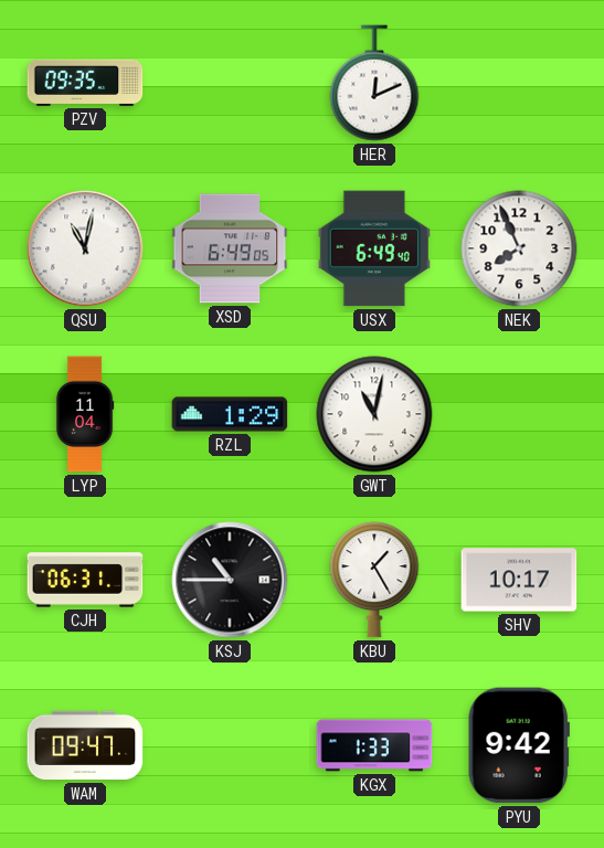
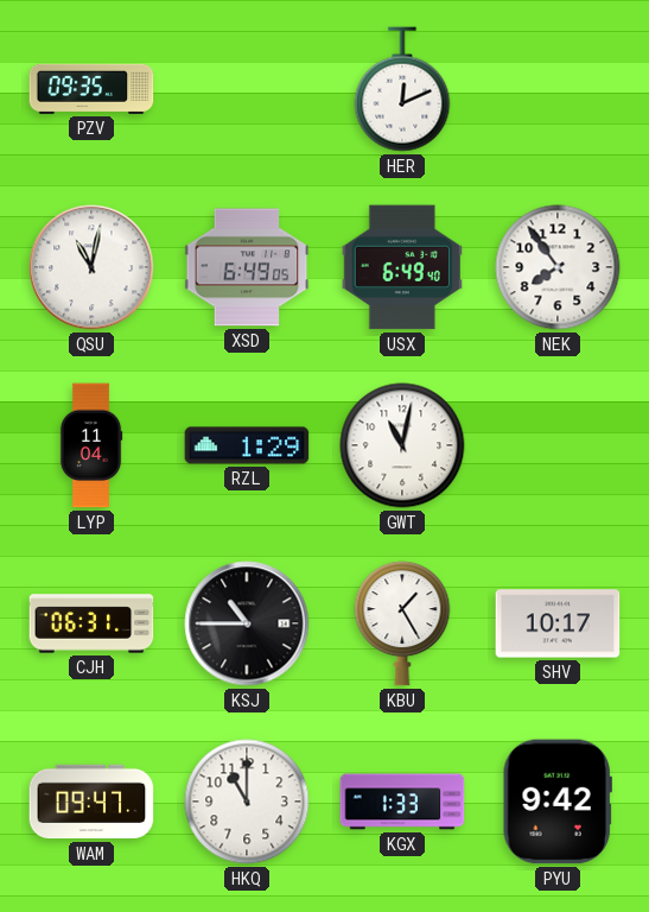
NEK: 7:56 -> 7:54 (558, 267)
HKQ: none -> 11:00 (247, 802)
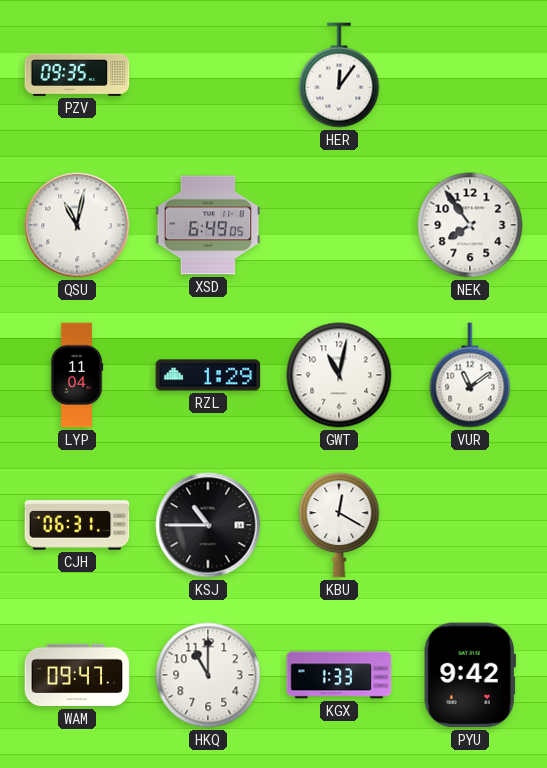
HER: 12:11 -> 12:06 (339, 75)
USX: 6:49 -> none (402, 267)
VUR: none -> 11:09 (470, 375)
KBU: 1:25 -> 12:20 (339, 525)
SHV: 10:17 -> none (558, 623)
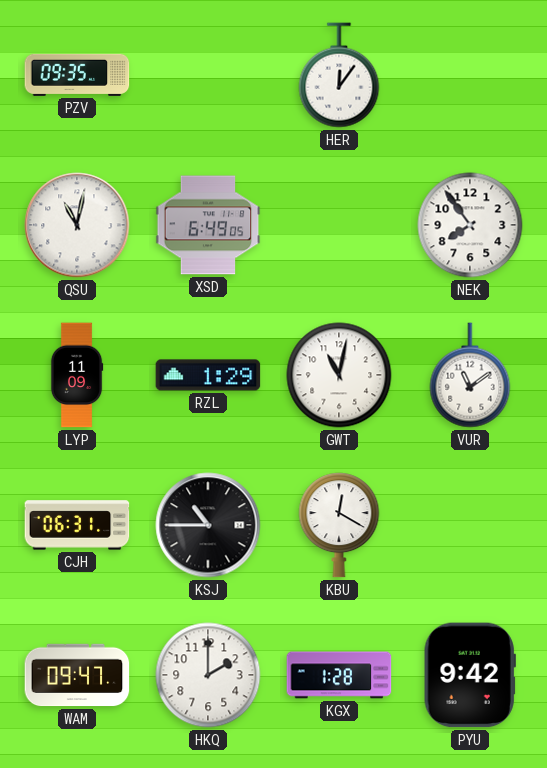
LYP: 11:04 -> 11:09 (77, 375)
HKQ: 11:00 -> 2:00 (208, 675)
KGX: 1:33 -> 1:28 (339, 675)
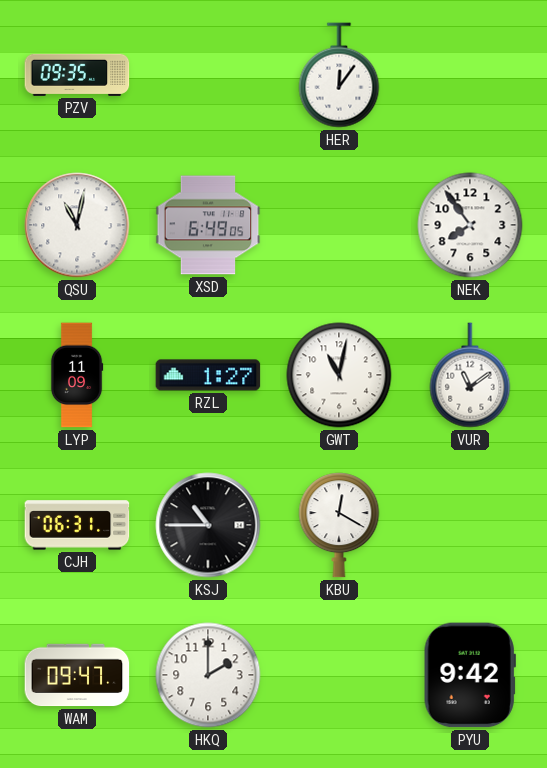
RZL: 1:29 -> 1:27 (208, 375)
KGX: 1:28 -> none (339, 675)
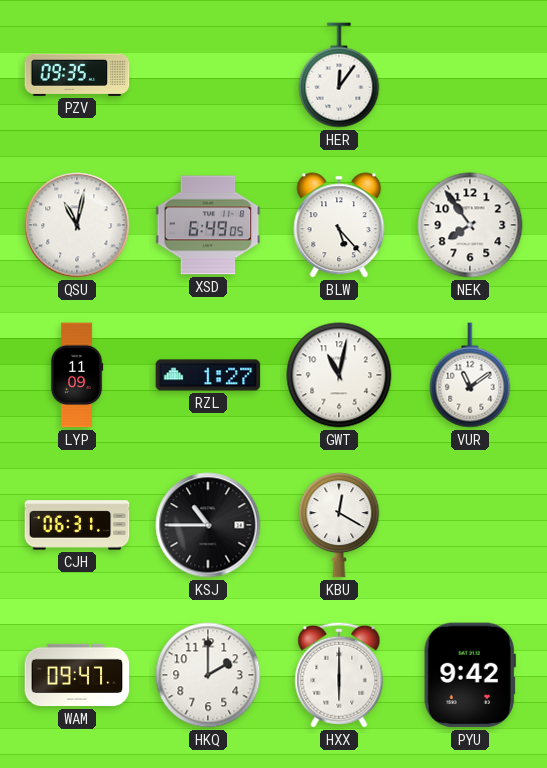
BLW: none -> 5:23 (339, 225)
HXX: none -> 6:00 (339, 675)
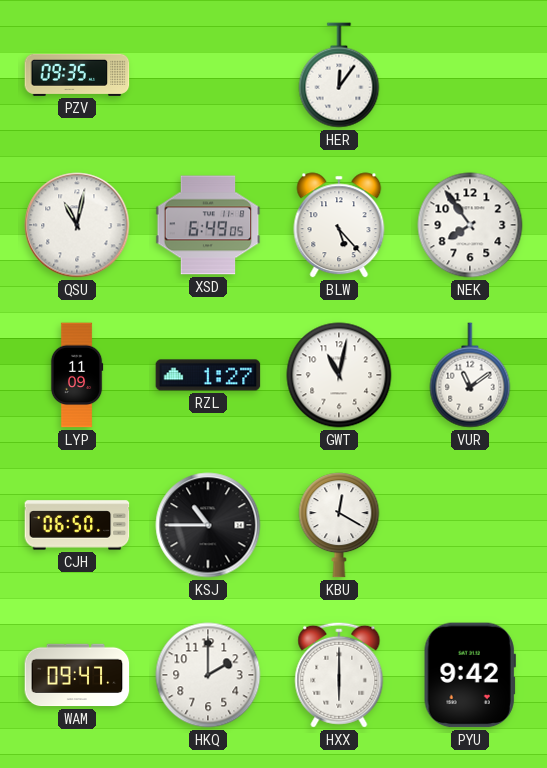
CJH: 06:31 -> 06:50 (77, 525)
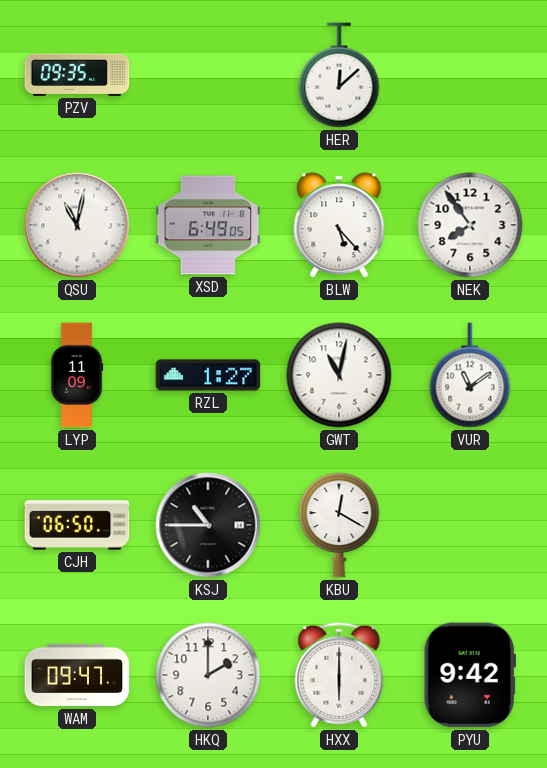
HER: 12:06 -> 12:08 (339, 75)
